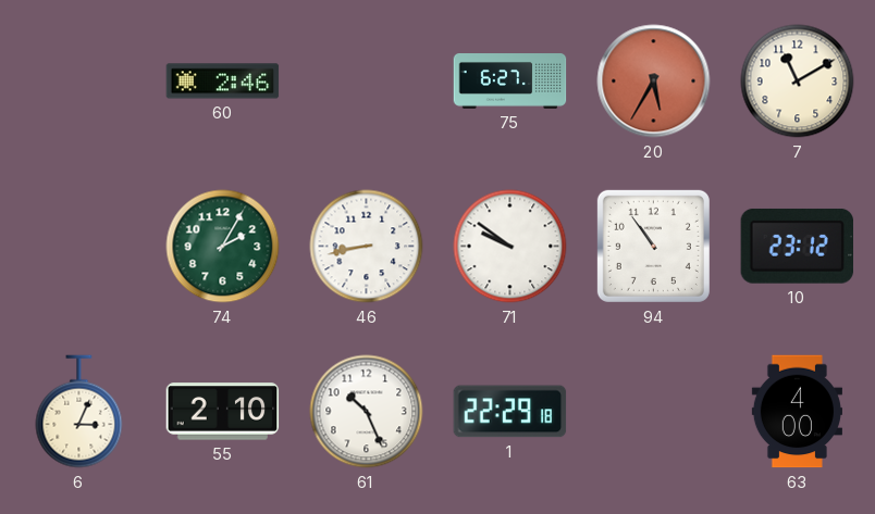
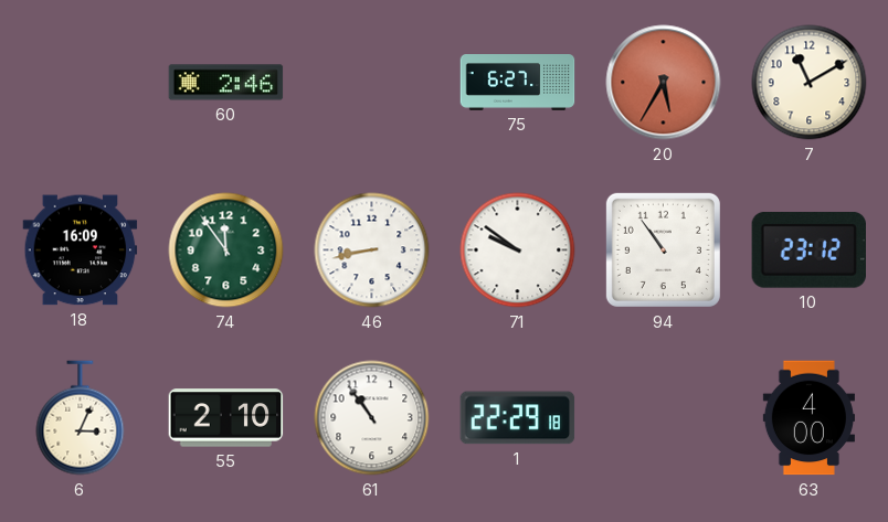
18: none -> 16:09 (81, 251)
74: 2:05 -> 11:54 (226, 251)
61: 10:26 -> 10:54 (372, 418)
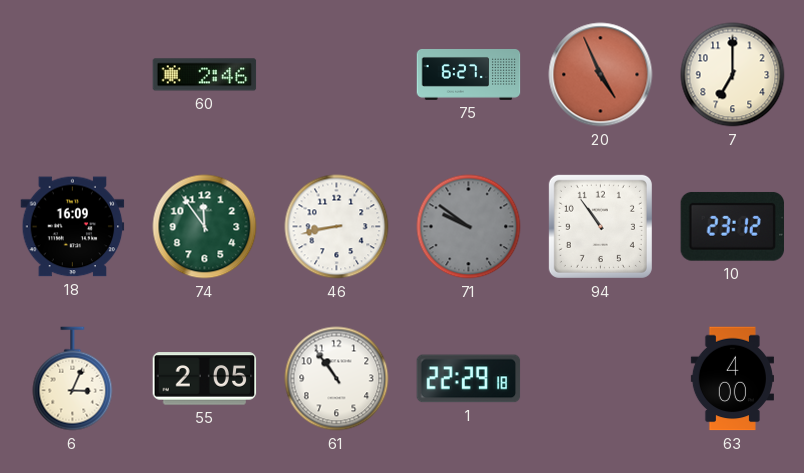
20: 5:35 -> 4:56 (601, 75)
7: 11:10 -> 7:00 (733, 75)
71 dial: white -> grey (469, 227)
55: 2:10 -> 2:05 (205, 379)
